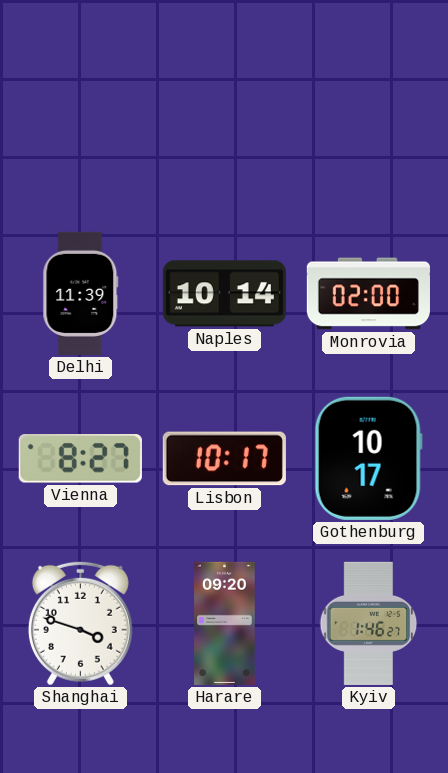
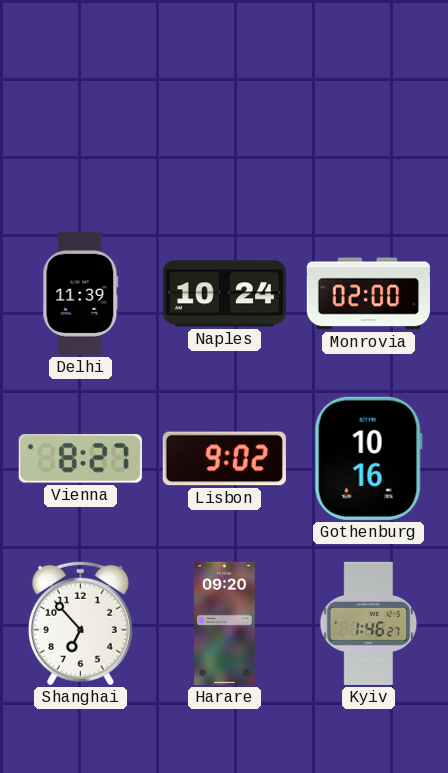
Naples: 10:14 -> 10:24 (224, 294)
Lisbon: 10:17 -> 9:02 (224, 459)
Gothenburg: 10:17 -> 10:16 (368, 458)
Shanghai: 3:48 -> 6:53 (80, 623)
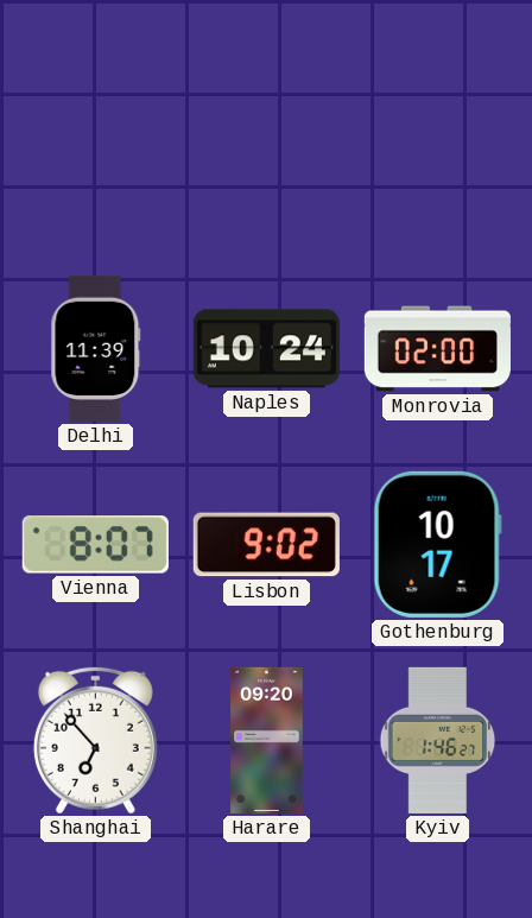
Vienna: 8:27 -> 8:07 (95, 545)
Gothenburg: 10:16 -> 10:17 (437, 544)
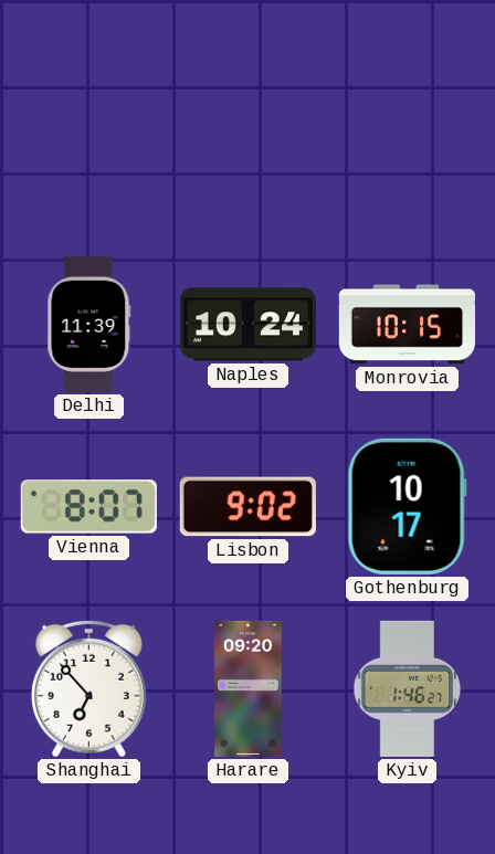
Monrovia: 02:00 -> 10:15 (407, 325)
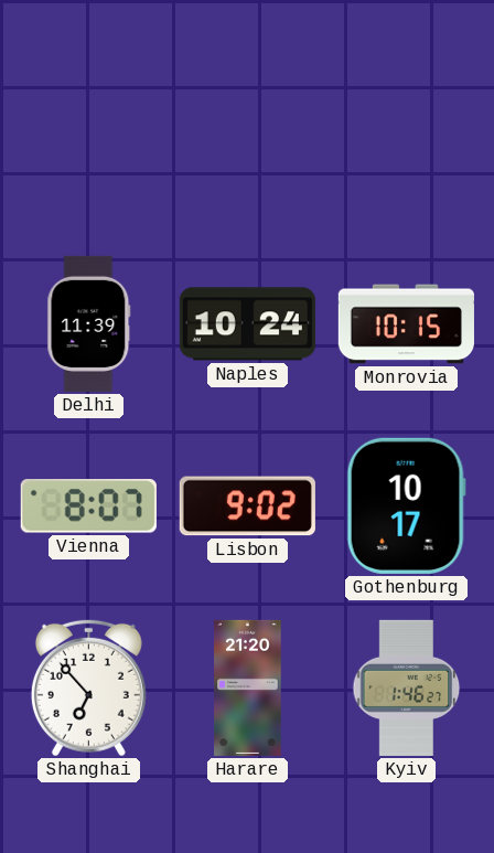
Harare: 09:20 -> 21:20 (248, 687)
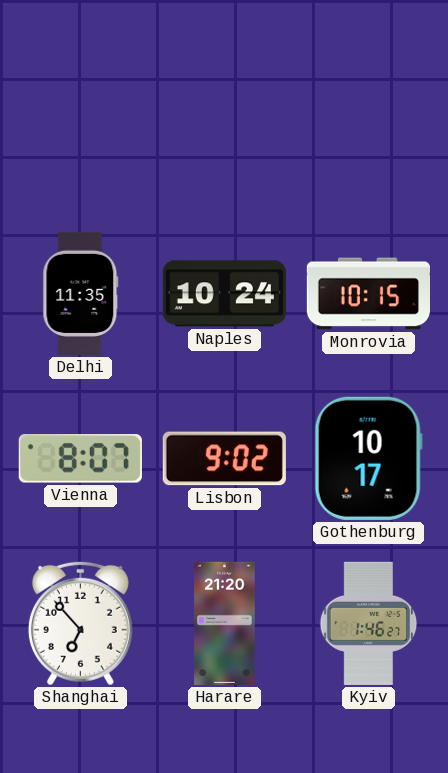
Delhi: 11:39 -> 11:35 (81, 293)
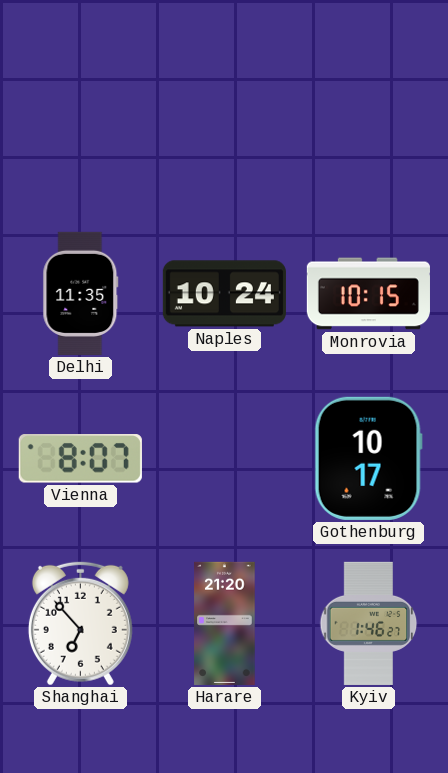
Lisbon: 9:02 -> none (224, 459)
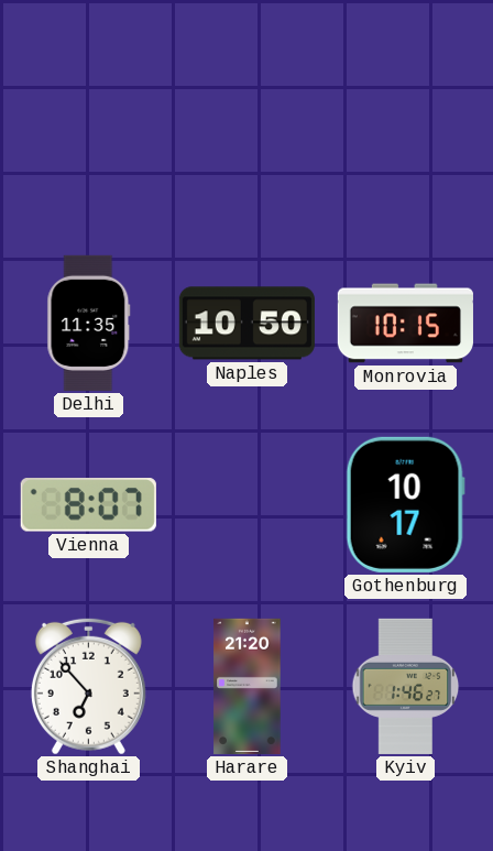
Naples: 10:24 -> 10:50 (246, 324)
